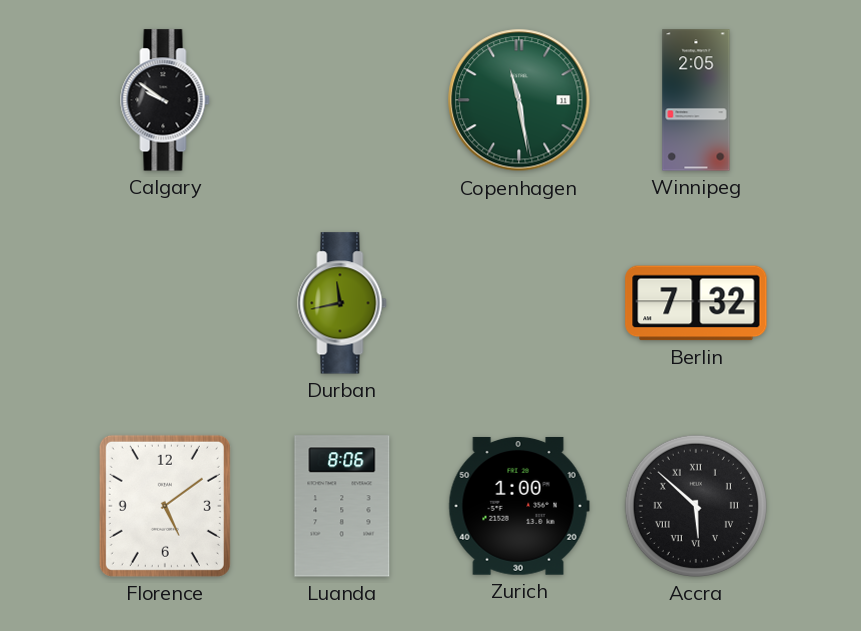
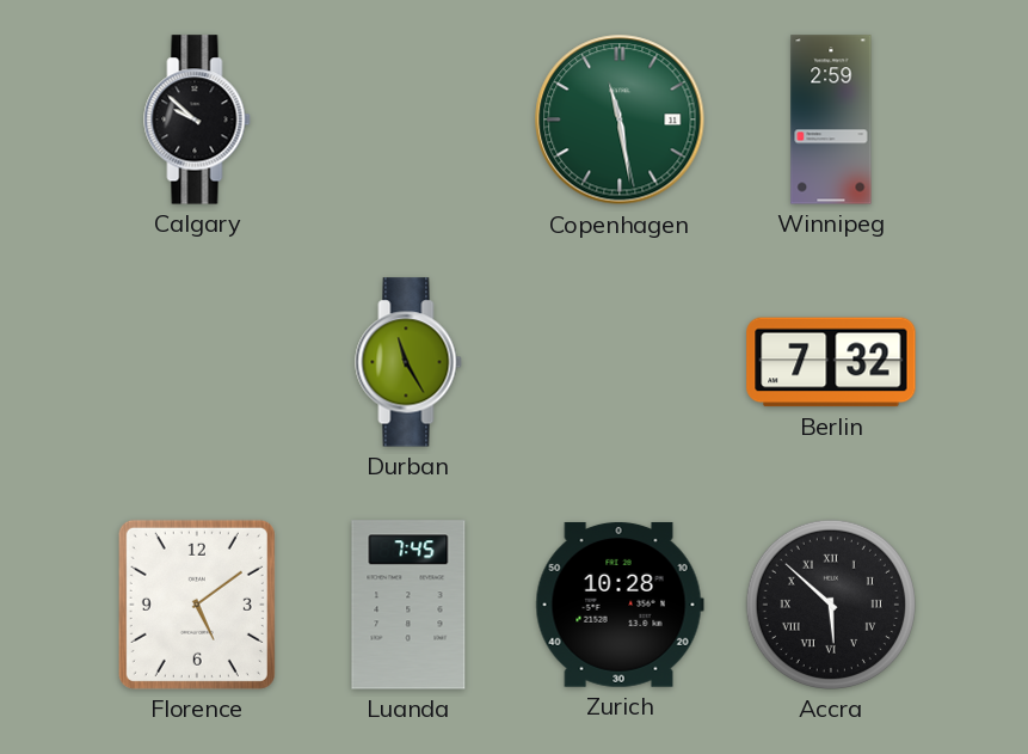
Calgary: 9:51 -> 9:52 (197, 119)
Winnipeg: 2:05 -> 2:59 (831, 119)
Durban: 11:43 -> 11:25 (408, 362)
Luanda: 8:06 -> 7:45 (408, 605)
Zurich: 1:00 -> 10:28 (620, 605)
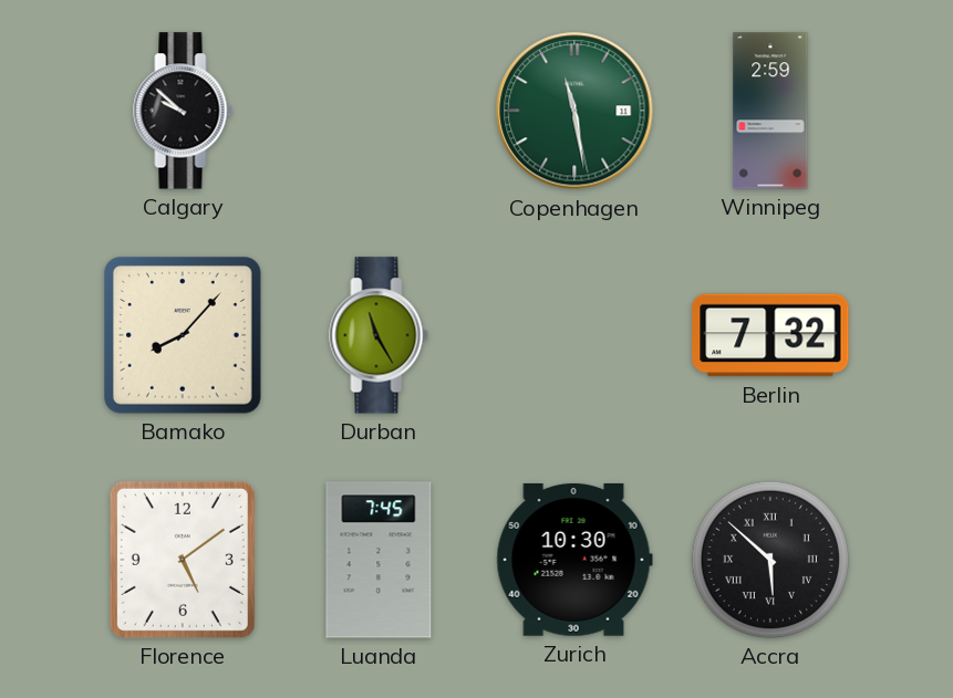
Bamako: none -> 8:07 (183, 335)
Zurich: 10:28 -> 10:30 (574, 560)
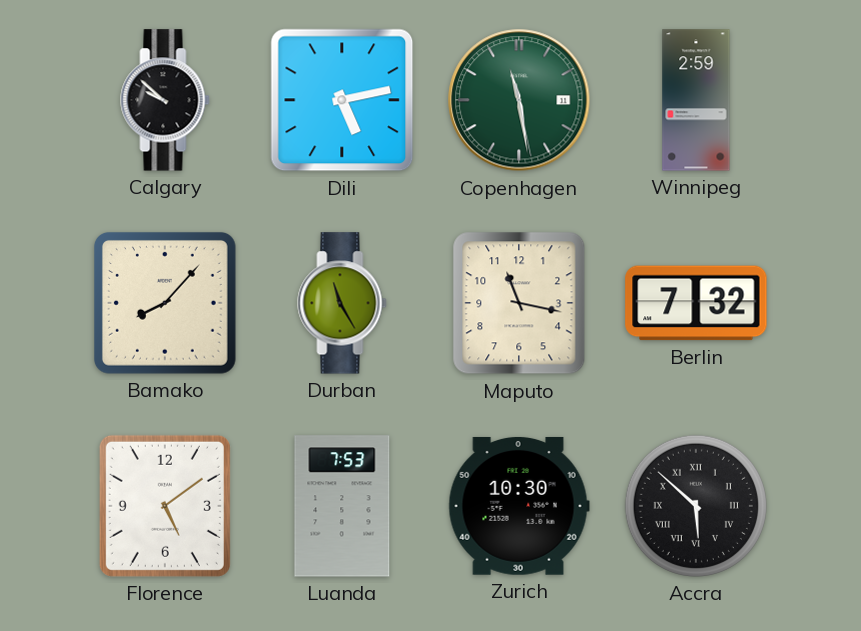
Dili: none -> 5:13 (342, 100)
Maputo: none -> 11:17 (519, 303)
Luanda: 7:45 -> 7:53 (342, 506)
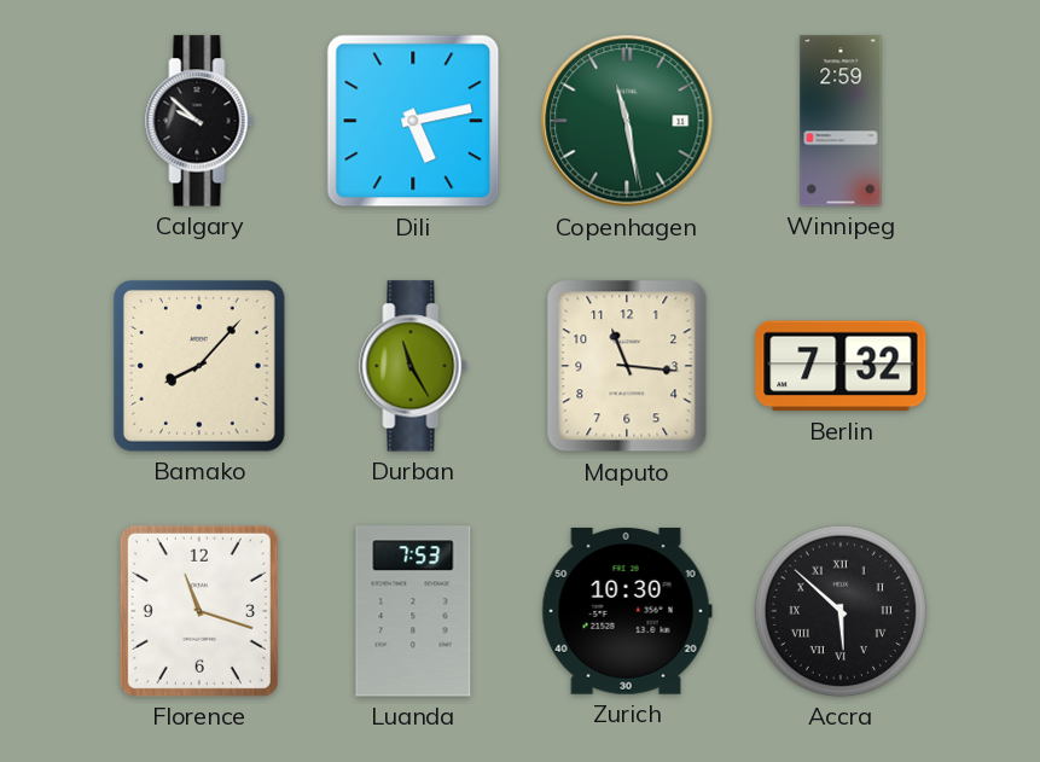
Maputo: 11:17 -> 11:16 (627, 366)
Florence: 5:09 -> 11:18 (199, 611)
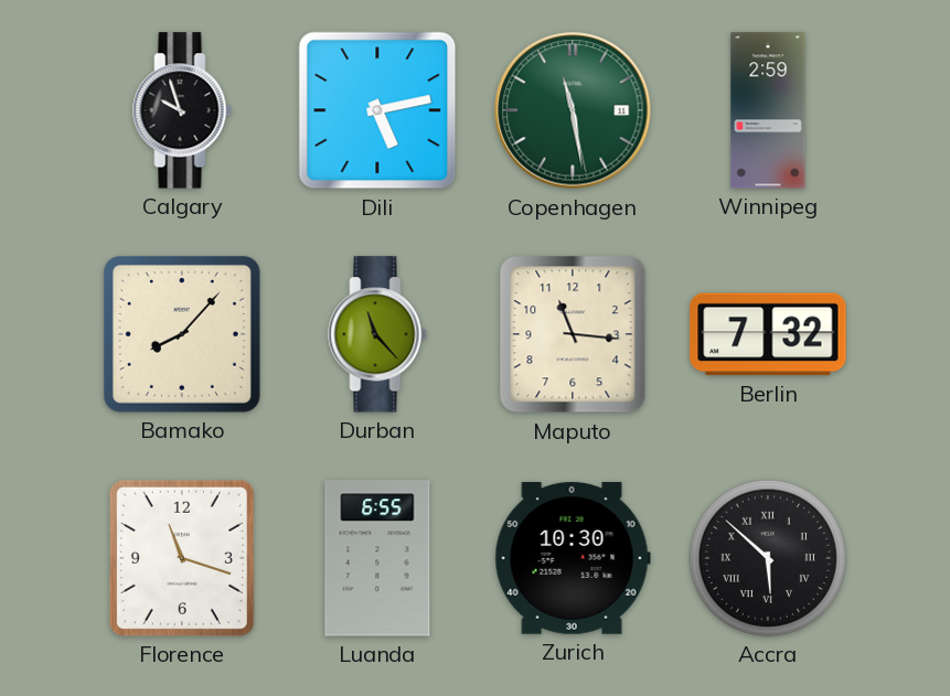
Calgary: 9:52 -> 9:57 (182, 110)
Durban: 11:25 -> 11:23 (377, 334)
Luanda: 7:53 -> 6:55 (377, 558)
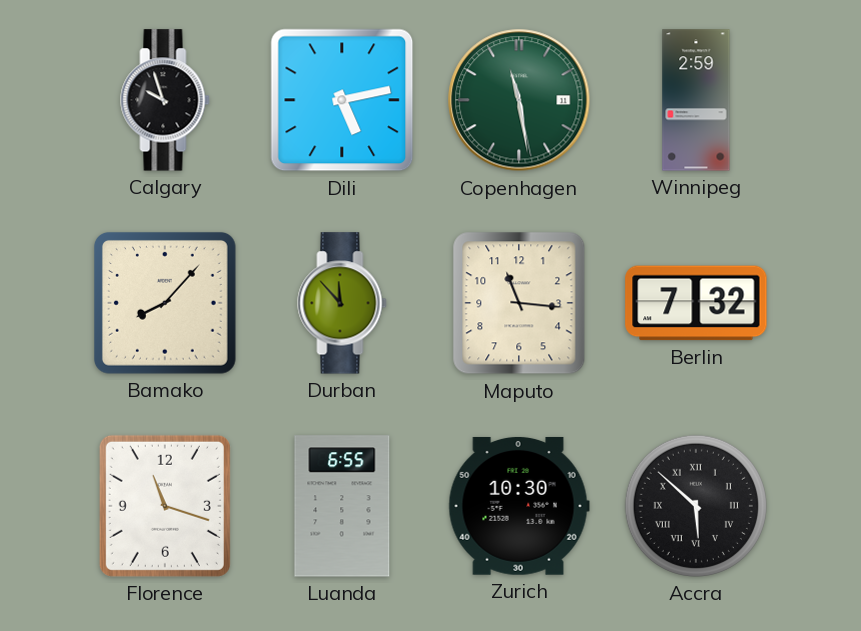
Durban: 11:23 -> 11:53 (342, 303)
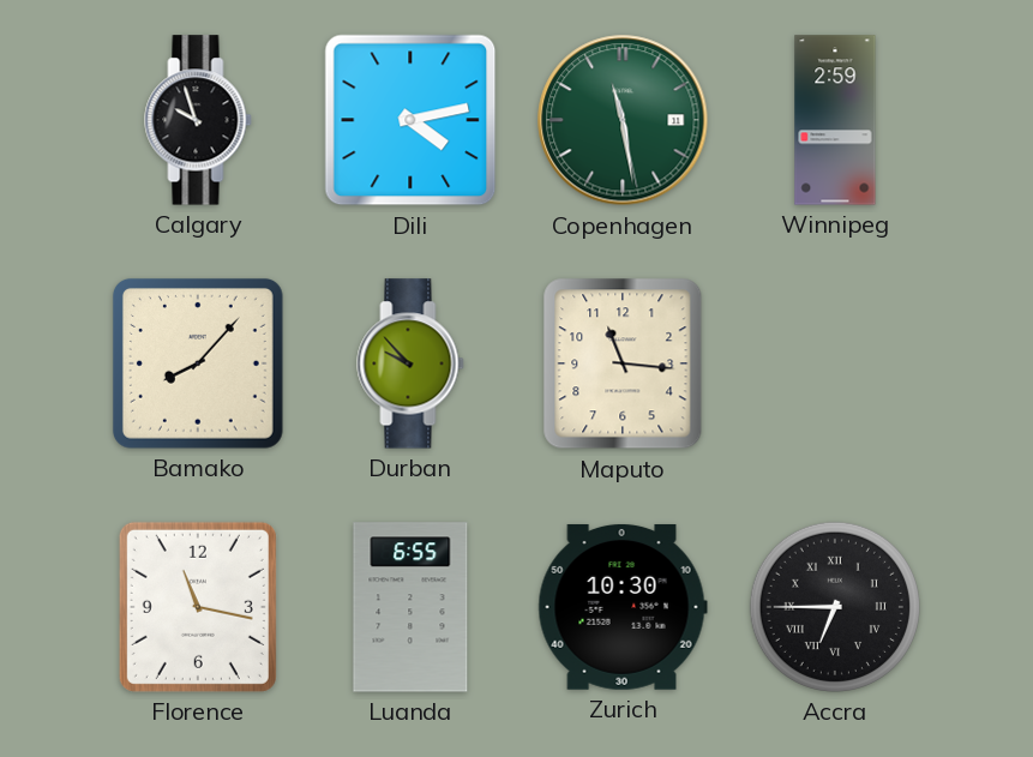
Dili: 5:13 -> 4:13 (410, 120)
Durban: 11:53 -> 9:53 (410, 364)
Berlin: 7:32 -> none (696, 303)
Florence: 11:18 -> 11:17 (198, 607)
Accra: 5:52 -> 6:45 (835, 607)
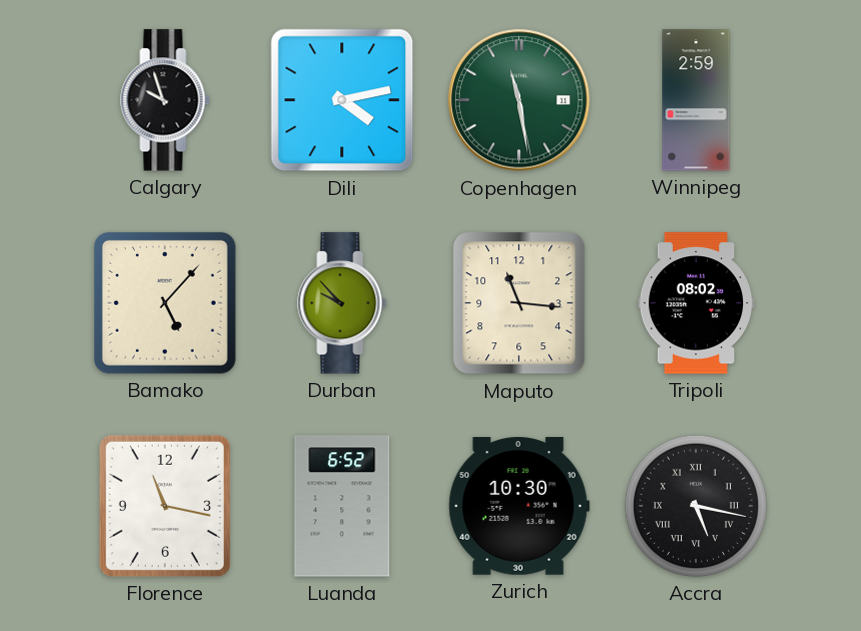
Bamako: 8:07 -> 5:07 (165, 303)
Tripoli: none -> 08:02 (696, 303)
Luanda: 6:55 -> 6:52 (342, 506)
Accra: 6:45 -> 5:17 (696, 506)
